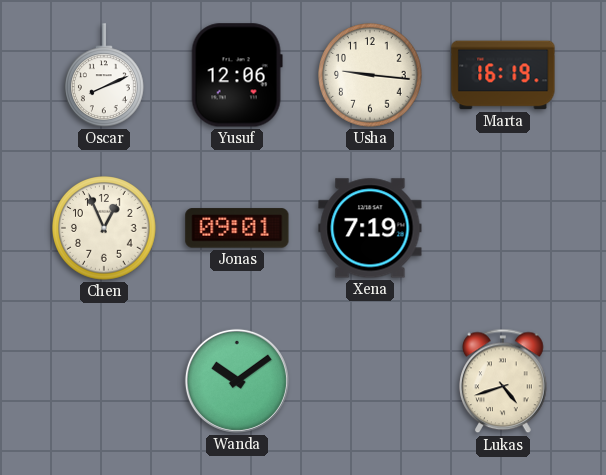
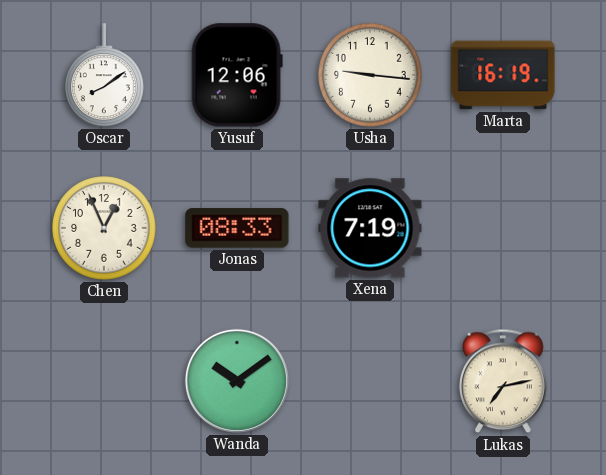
Oscar: 8:11 -> 8:09 (105, 75)
Jonas: 09:01 -> 08:33 (237, 228)
Lukas: 4:42 -> 7:13 (503, 381)
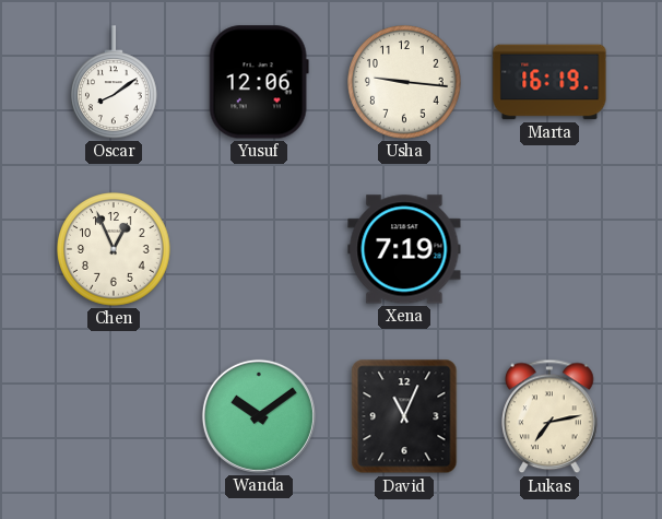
Jonas: 08:33 -> none (237, 228)
David: none -> 11:04 (404, 416)
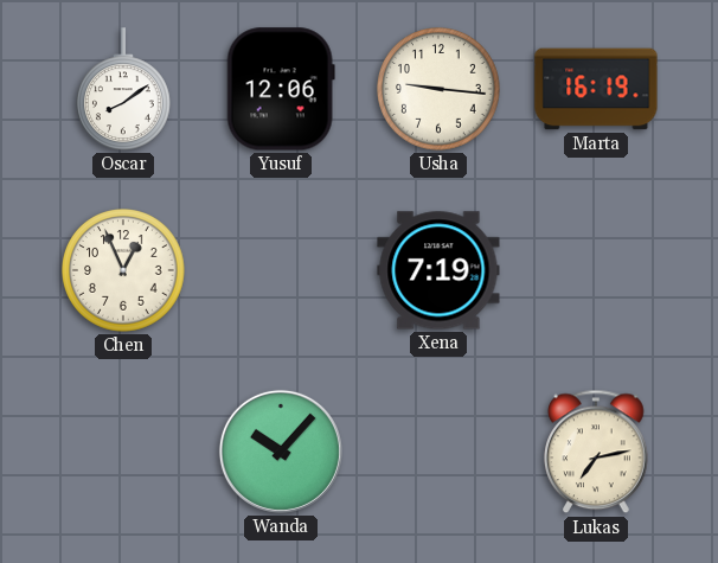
Wanda: 10:09 -> 10:07 (281, 452)
David: 11:04 -> none (404, 416)
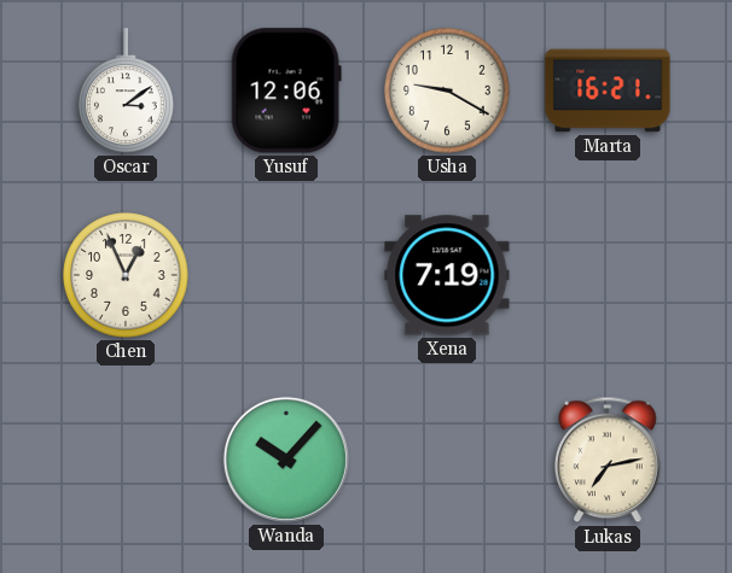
Oscar: 8:09 -> 3:09 (127, 90)
Usha: 9:16 -> 9:20 (447, 90)
Marta: 16:19 -> 16:21 (608, 90)
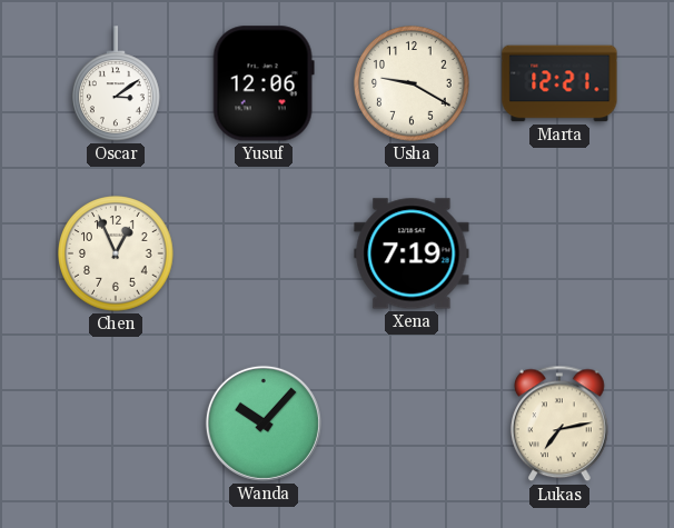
Marta: 16:21 -> 12:21 (559, 83)
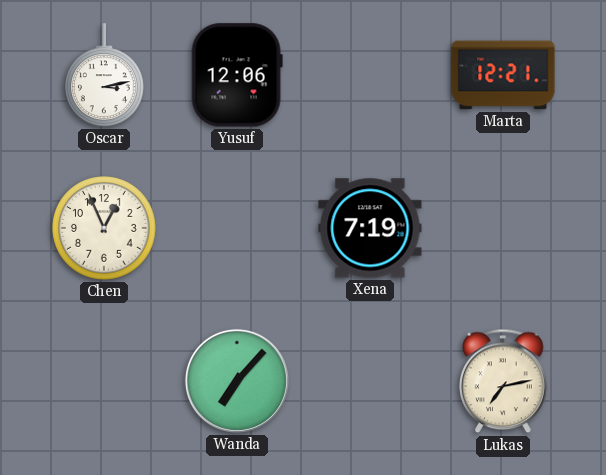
Oscar: 3:09 -> 3:13 (105, 75)
Usha: 9:20 -> none (412, 83)
Wanda: 10:07 -> 7:07 (237, 381)
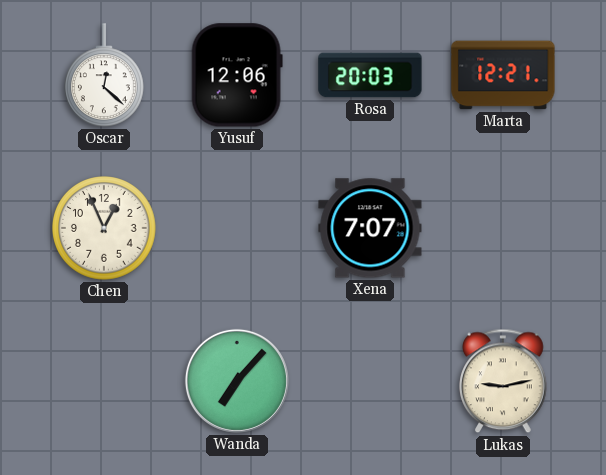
Oscar: 3:13 -> 12:22 (105, 75)
Rosa: none -> 20:03 (370, 75)
Xena: 7:19 -> 7:07 (370, 228)
Lukas: 7:13 -> 9:13 (503, 381)
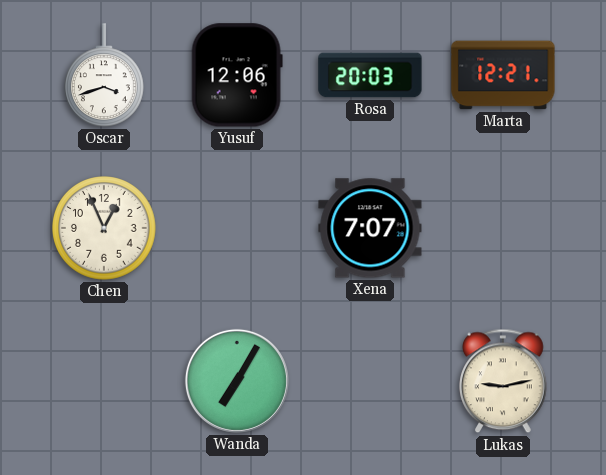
Oscar: 12:22 -> 3:42 (105, 75)
Wanda: 7:07 -> 7:05 (237, 381)
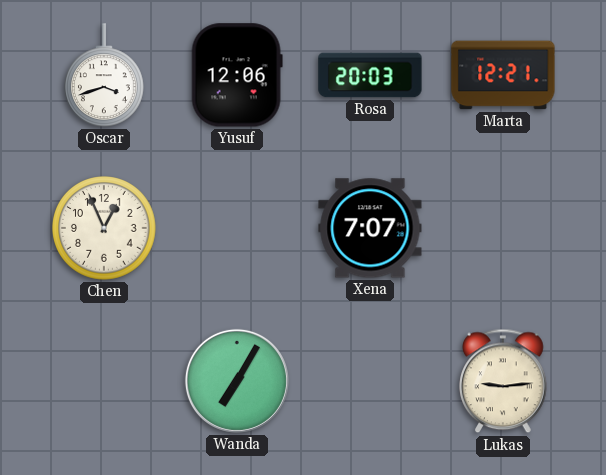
Lukas: 9:13 -> 9:14 (503, 381)
